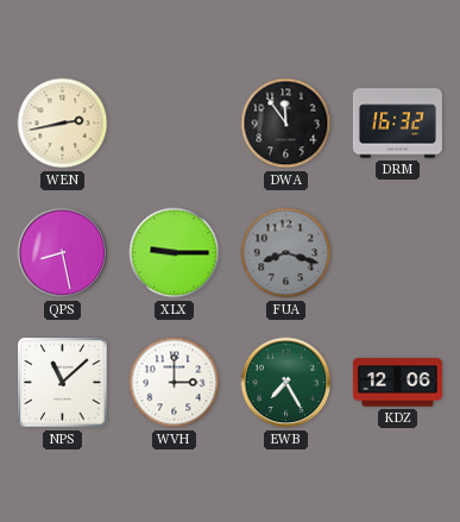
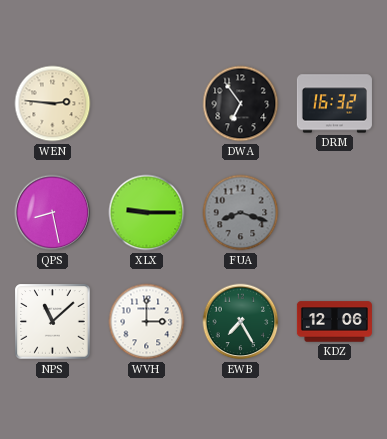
WEN: 2:43 -> 2:46 (53, 104)
DWA: 11:54 -> 6:54 (241, 104)
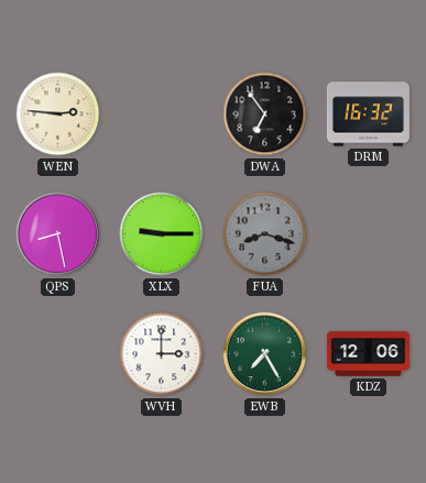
NPS: 11:08 -> none (53, 322)
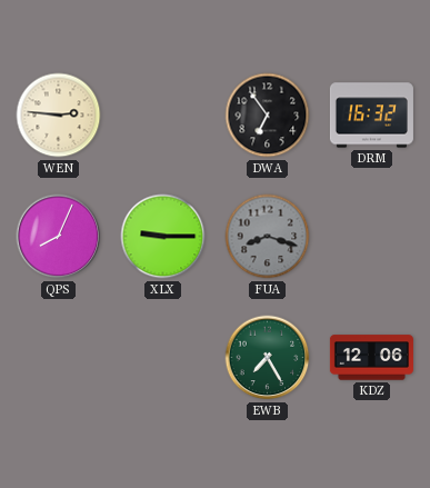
QPS: 8:28 -> 8:04 (59, 237)
WVH: 3:00 -> none (162, 354)
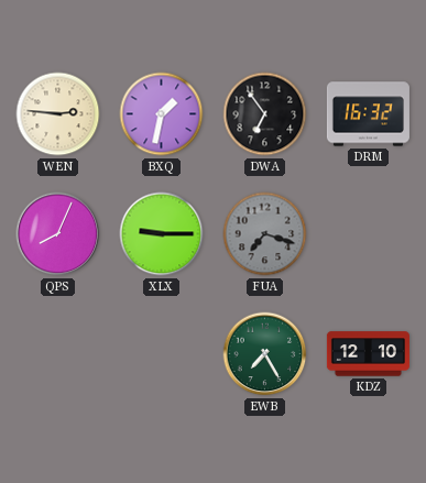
BXQ: none -> 1:32 (162, 114)
FUA: 8:18 -> 7:18 (265, 234)
KDZ: 12:06 -> 12:10 (368, 354)
